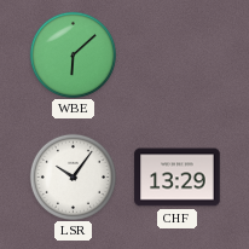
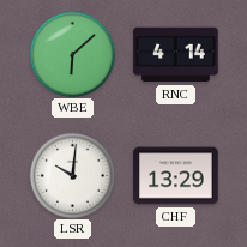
RNC: none -> 4:14 (176, 55)
LSR: 10:06 -> 10:01 (72, 175)
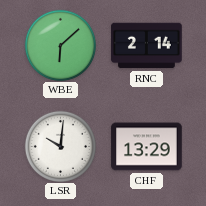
RNC: 4:14 -> 2:14 (147, 46)
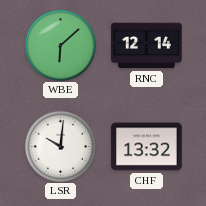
RNC: 2:14 -> 12:14 (147, 46)
CHF: 13:29 -> 13:32 (147, 147)
